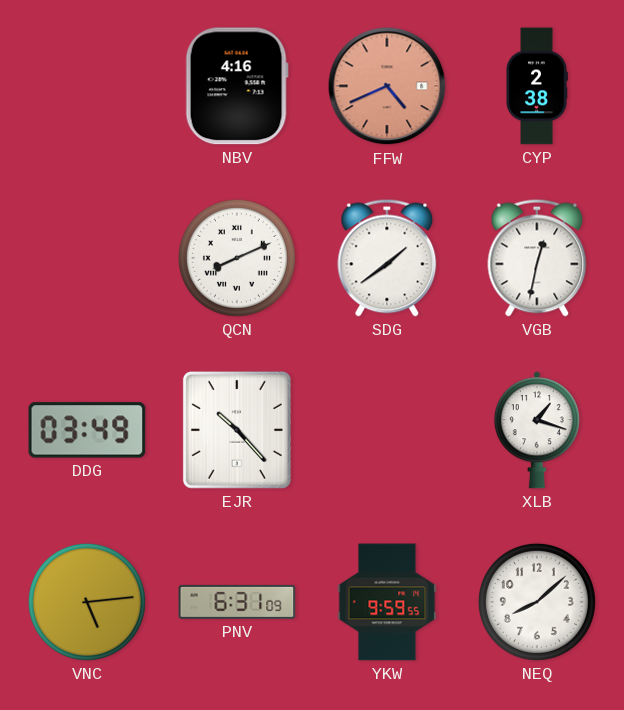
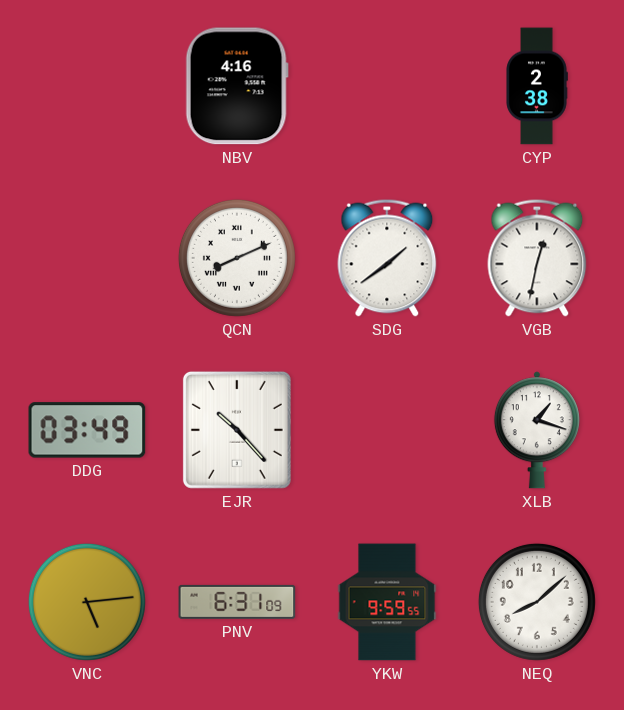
FFW: 4:41 -> none (387, 86)
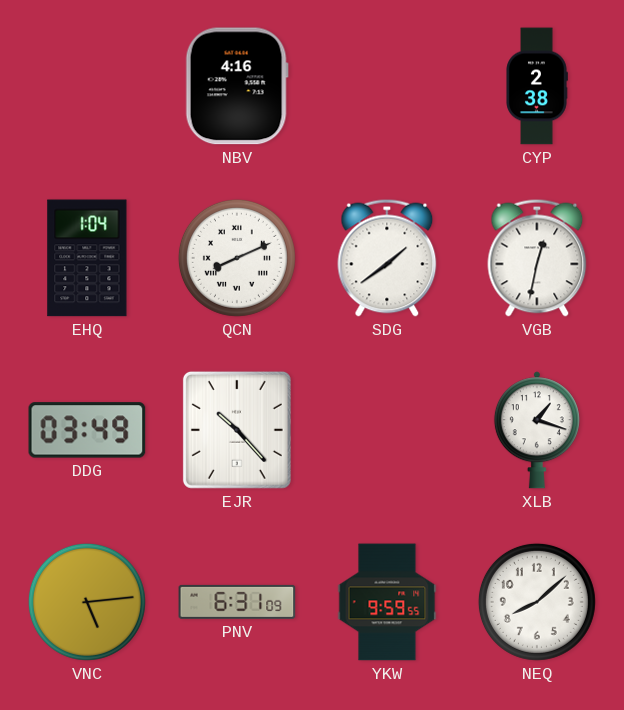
EHQ: none -> 1:04 (87, 258)
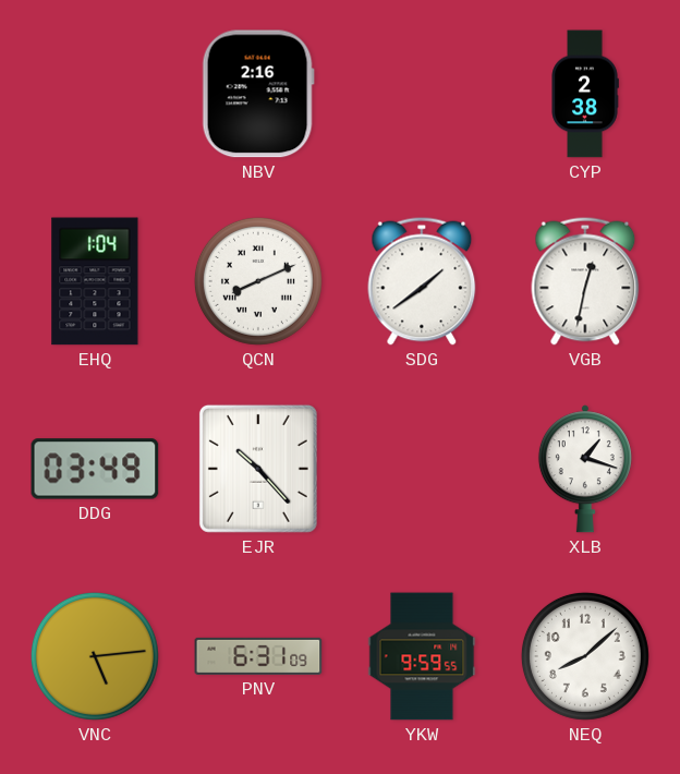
NBV: 4:16 -> 2:16 (258, 94)
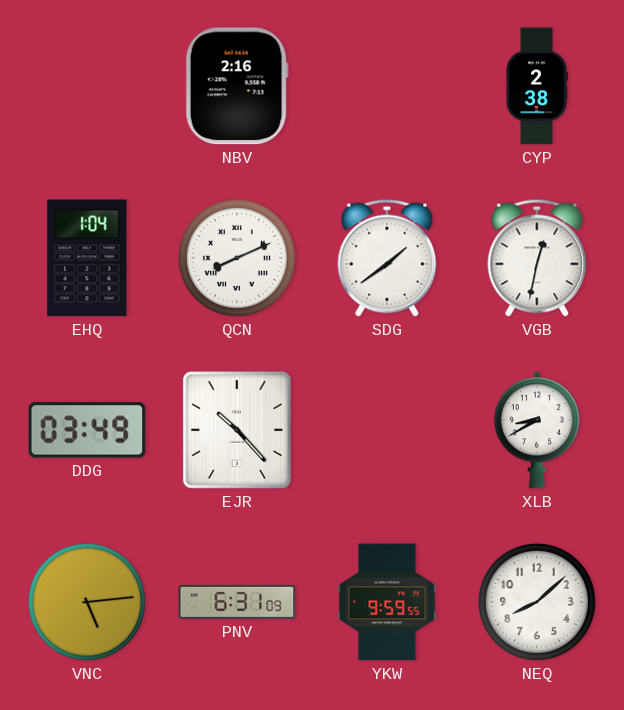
XLB: 1:18 -> 8:40 (537, 430)
